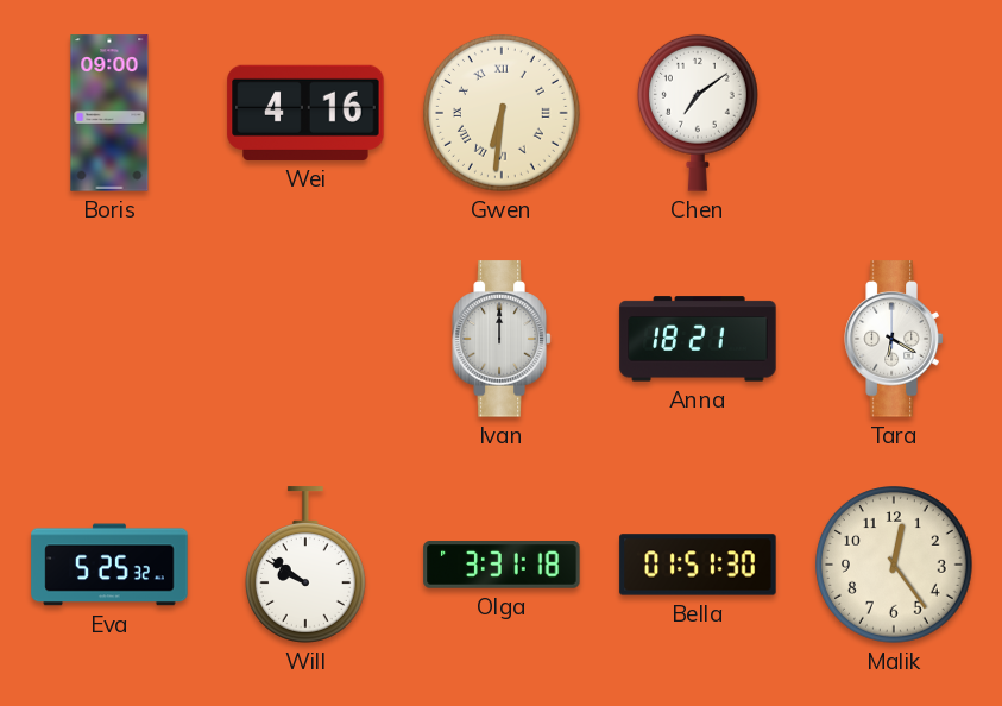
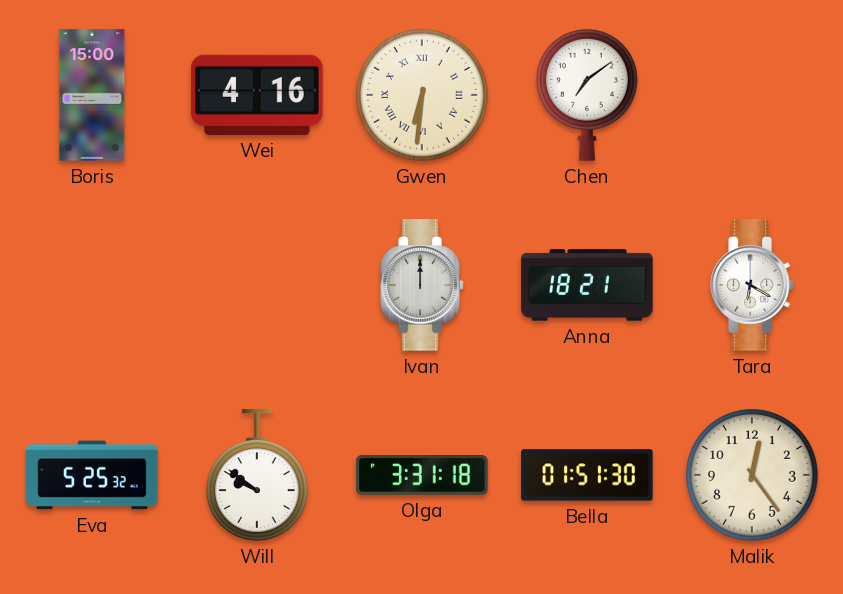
Boris: 09:00 -> 15:00 (92, 95)
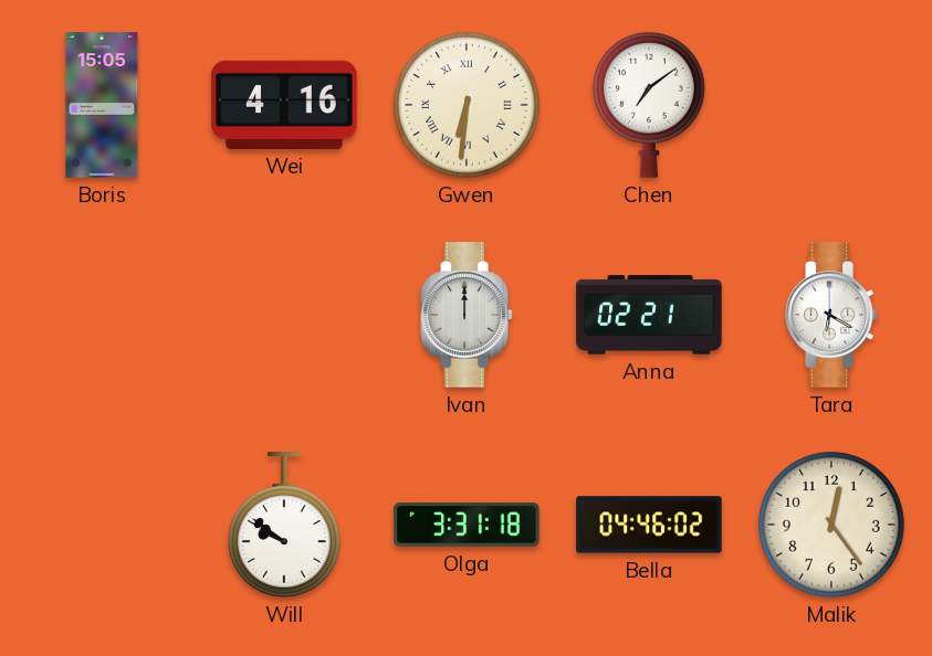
Boris: 15:00 -> 15:05 (102, 105)
Anna: 18:21 -> 02:21 (649, 315)
Eva: 5:25 -> none (92, 475)
Bella: 01:51 -> 04:46 (649, 525)
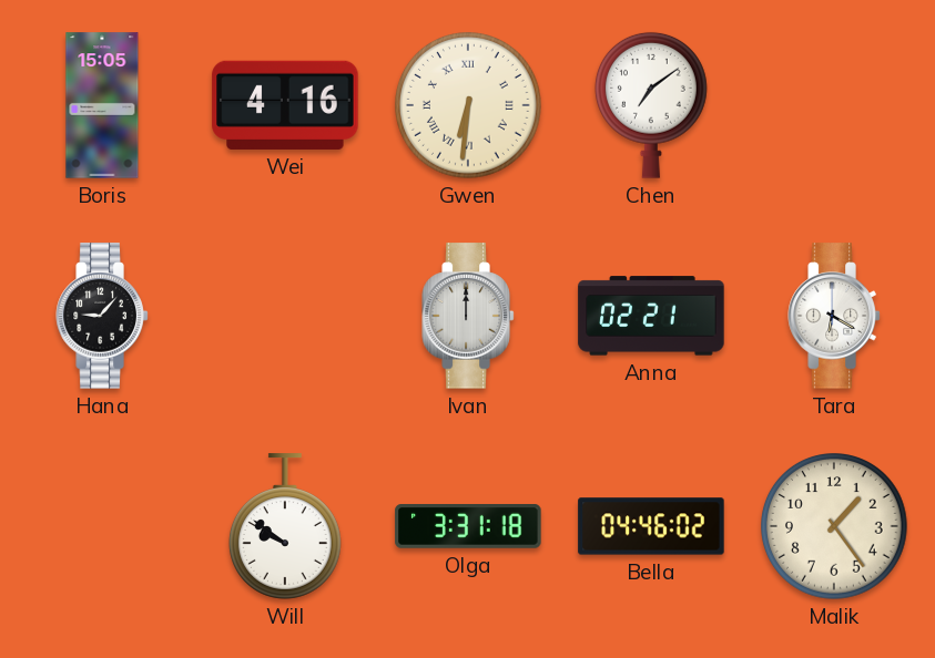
Hana: none -> 9:07 (102, 316)
Malik: 12:24 -> 1:24 (835, 527)
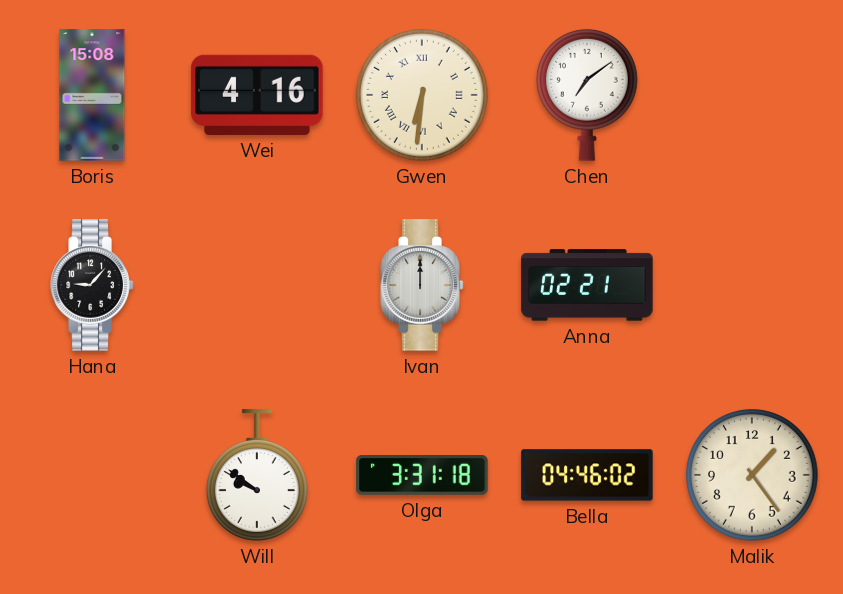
Boris: 15:05 -> 15:08 (92, 95)
Tara: 6:20 -> none (834, 316)
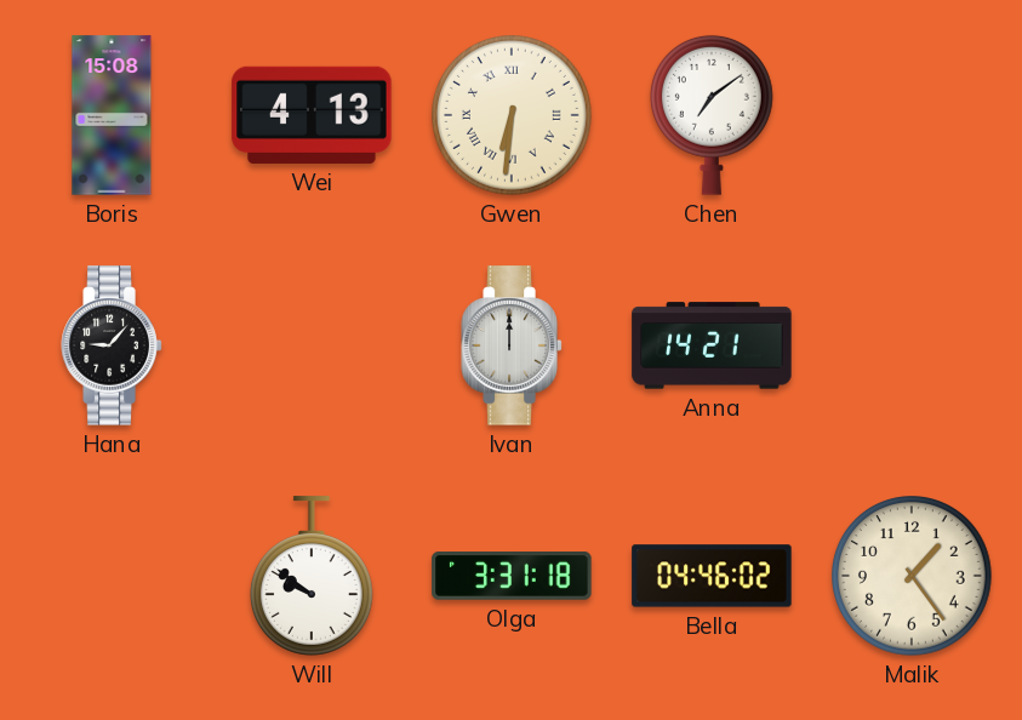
Wei: 4:16 -> 4:13 (312, 115)
Anna: 02:21 -> 14:21 (712, 345)
